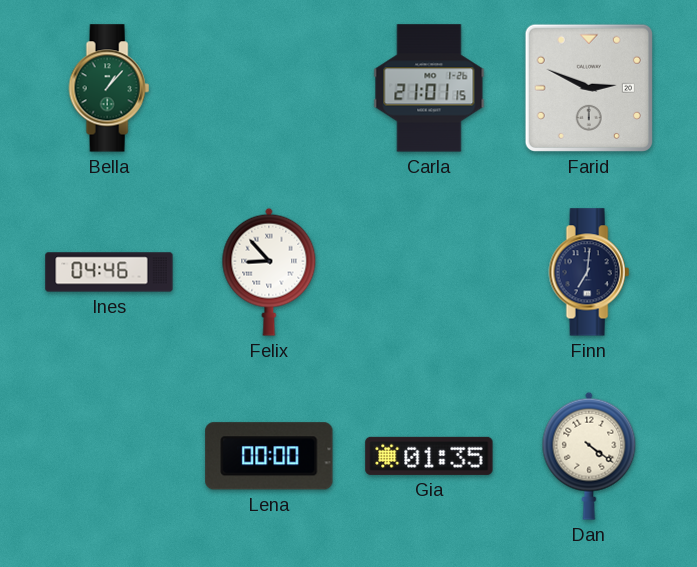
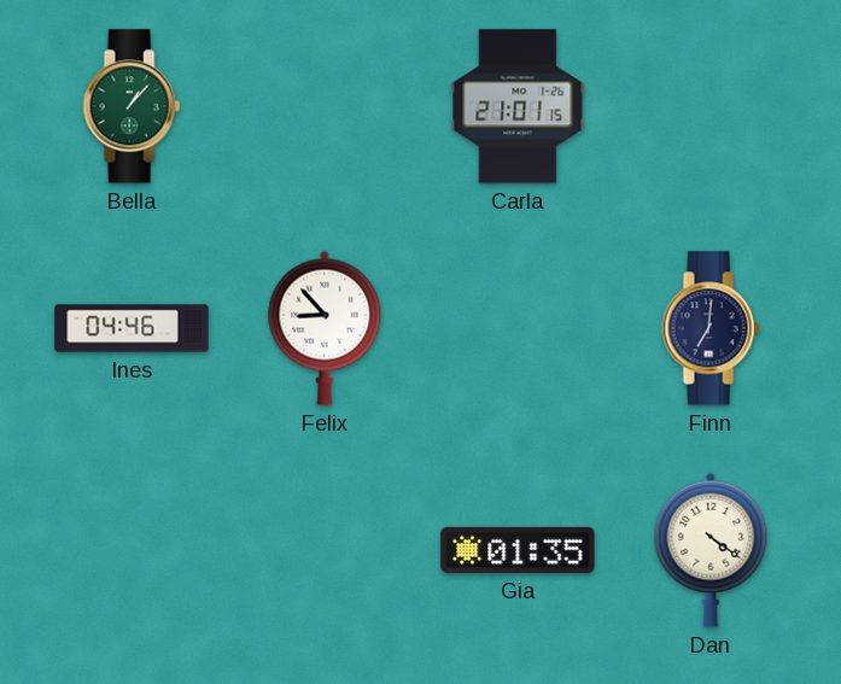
Farid: 2:49 -> none (589, 88)
Lena: 00:00 -> none (269, 456)
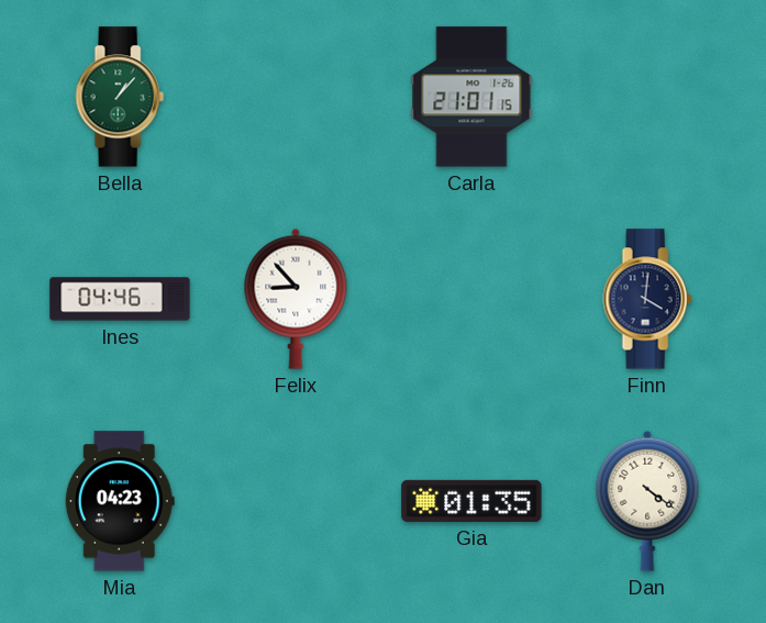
Finn: 7:01 -> 4:01 (647, 299)
Mia: none -> 04:23 (120, 501)
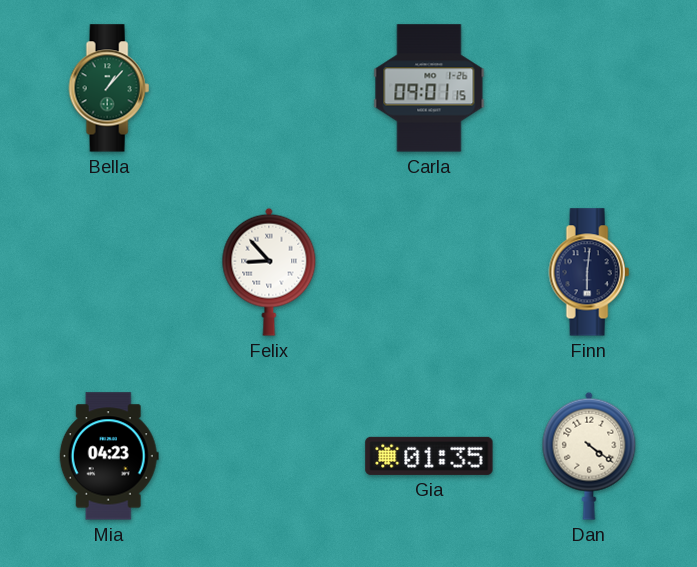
Carla: 21:01 -> 09:01 (429, 88)
Ines: 04:46 -> none (120, 299)
Finn: 4:01 -> 6:01 (589, 272)
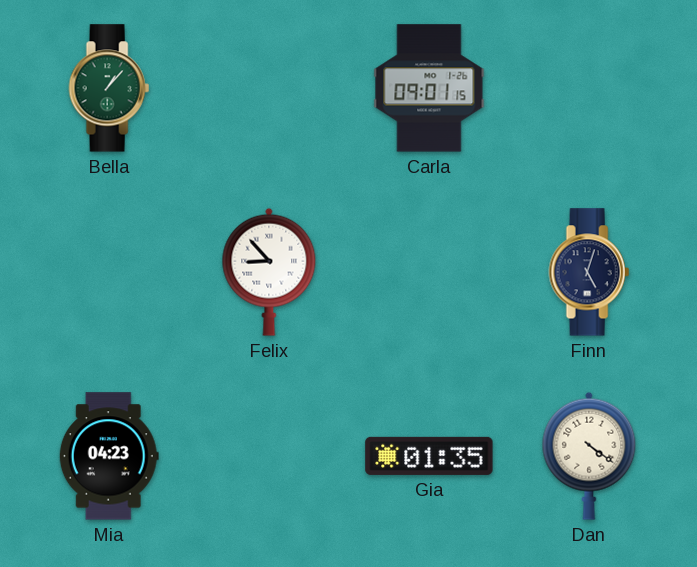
Finn: 6:01 -> 5:03 (589, 272)
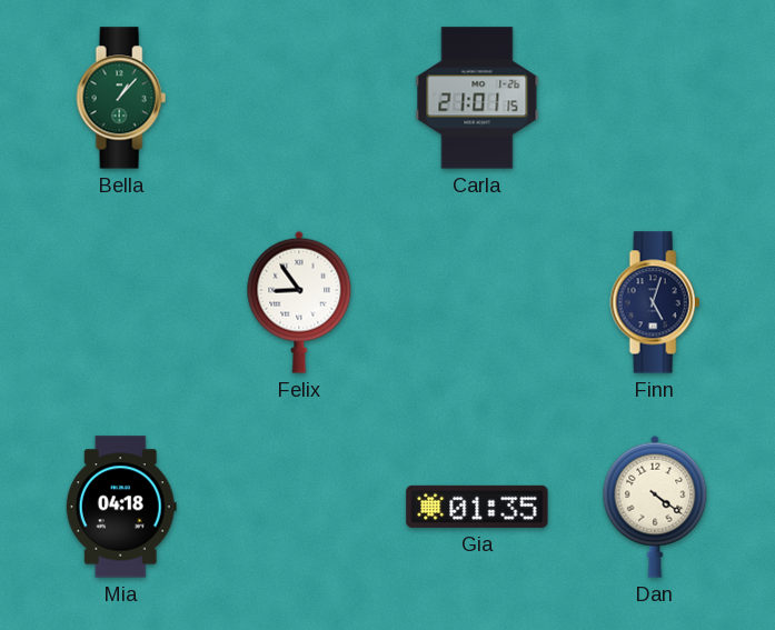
Carla: 09:01 -> 21:01 (477, 98)
Felix: 8:53 -> 8:54 (299, 302)
Mia: 04:23 -> 04:18 (121, 507)
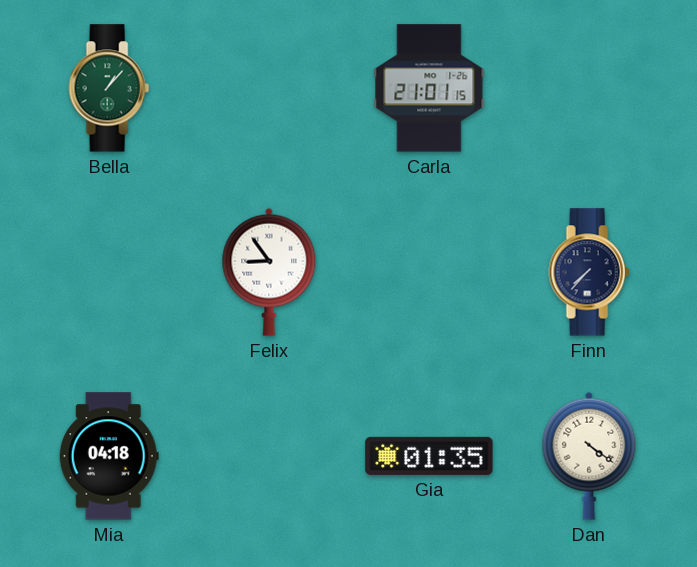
Finn: 5:03 -> 7:37 (589, 272)
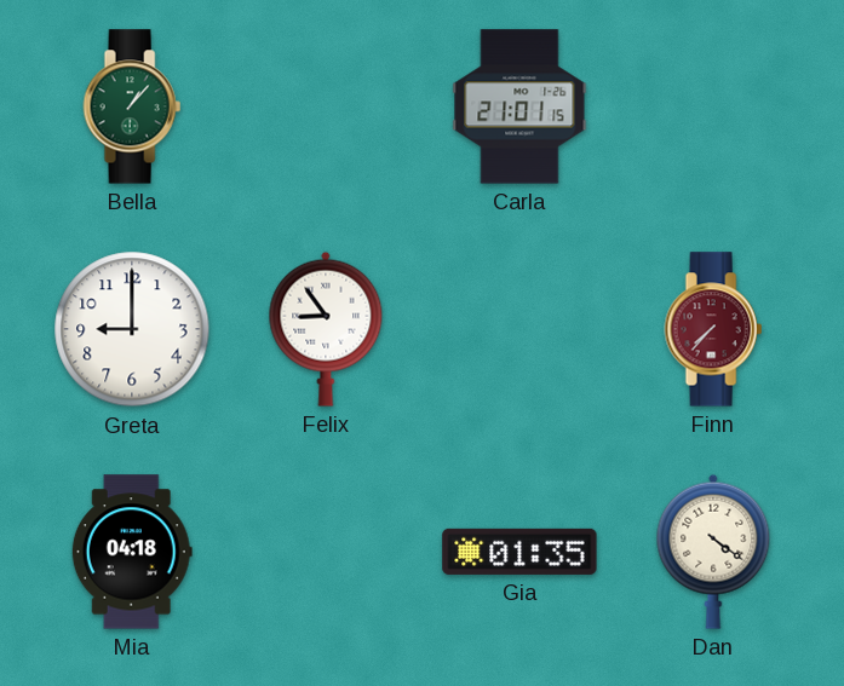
Greta: none -> 9:00 (132, 329)
Finn dial: navy -> burgundy (713, 329)
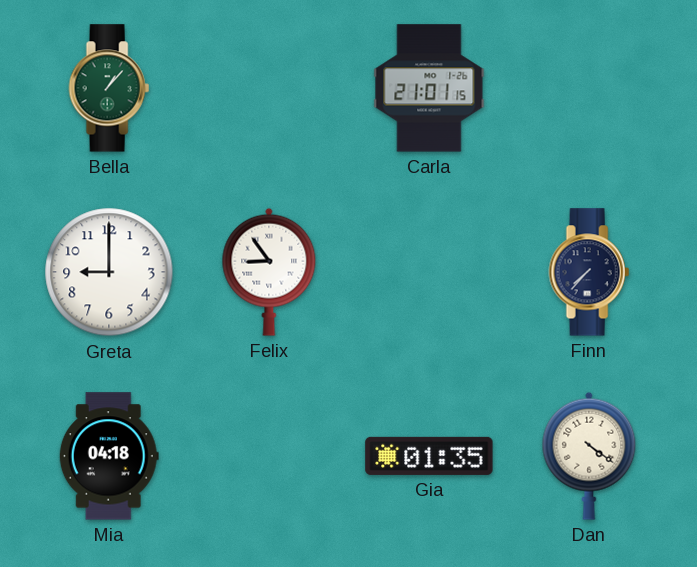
Finn dial: burgundy -> navy (589, 272)
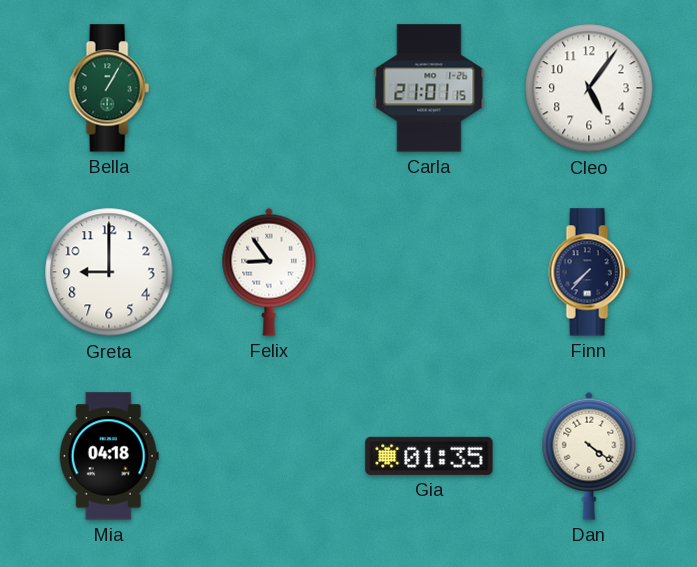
Bella: 1:07 -> 1:05 (109, 88)
Cleo: none -> 5:06 (589, 88)
